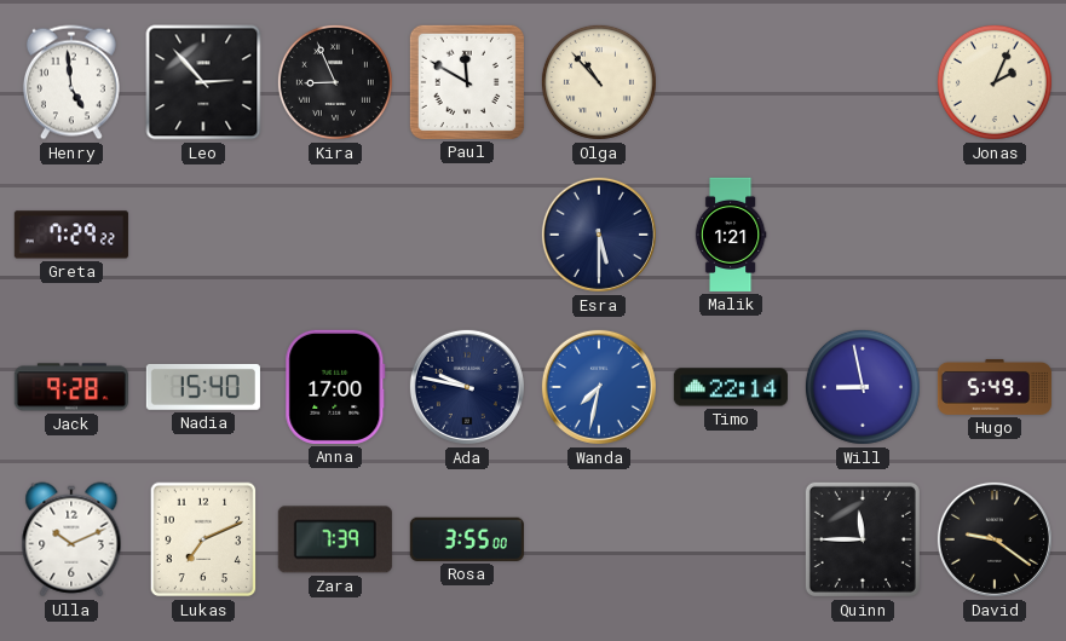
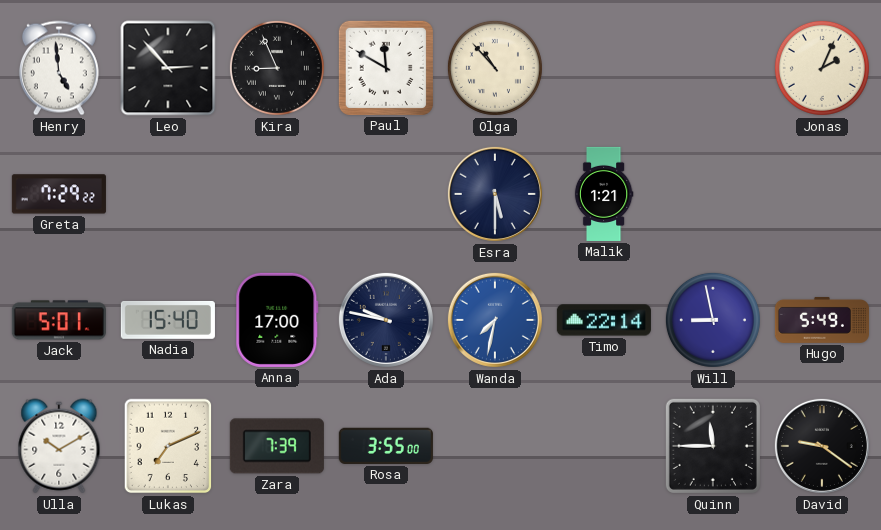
Jack: 9:28 -> 5:01 (59, 320)
Ulla: 10:11 -> 10:10 (59, 446)
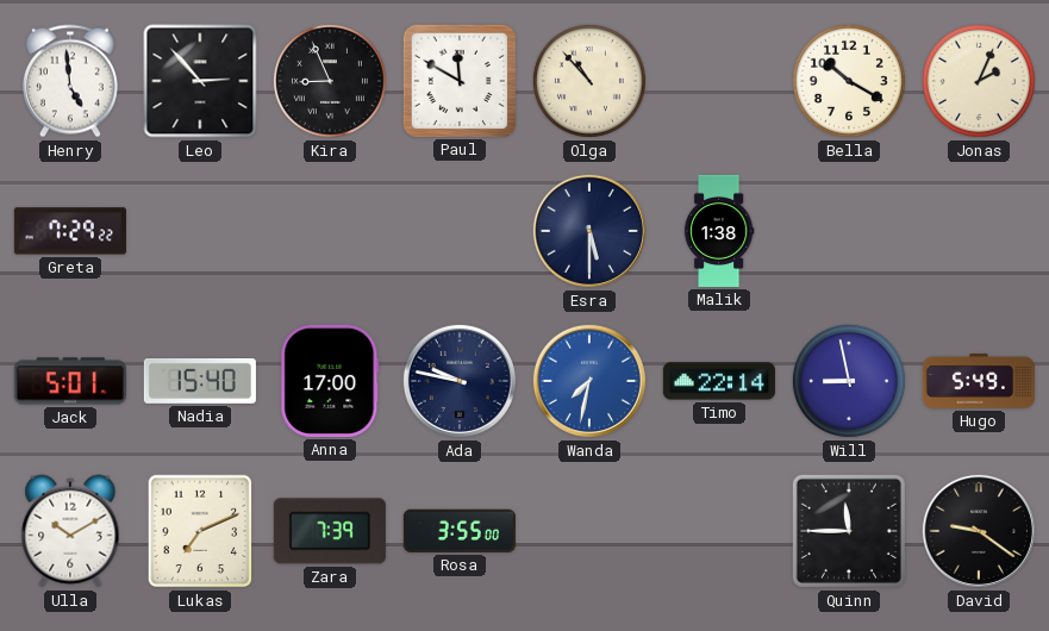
Bella: none -> 10:20 (849, 81)
Malik: 1:21 -> 1:38 (719, 231)
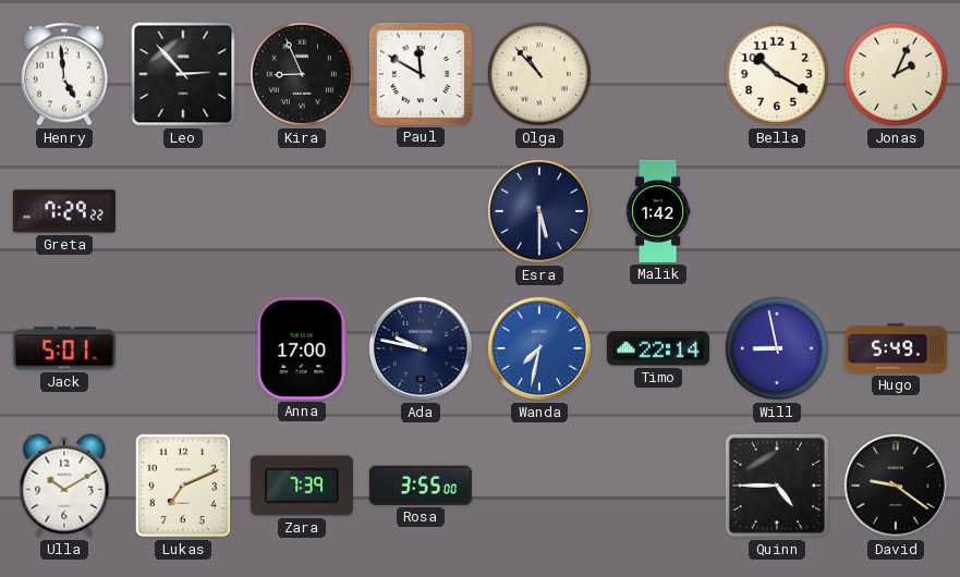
Malik: 1:38 -> 1:42 (658, 211)
Nadia: 15:40 -> none (200, 381)
Quinn: 11:45 -> 4:45 (777, 486)
